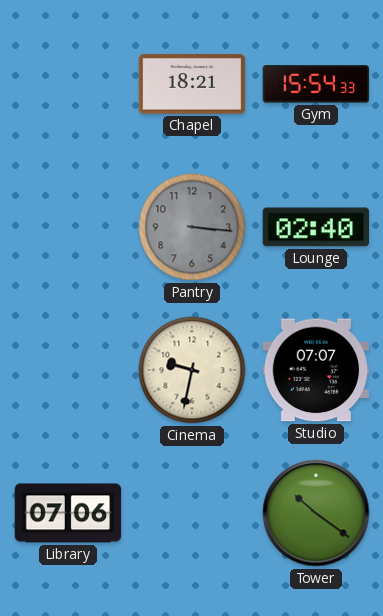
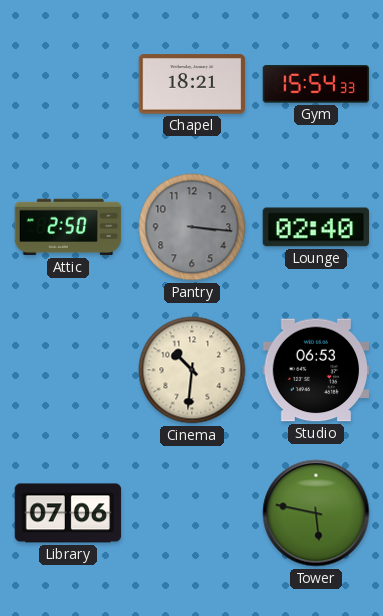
Attic: none -> 2:50 (68, 227)
Cinema: 9:32 -> 10:31 (192, 370)
Studio: 07:07 -> 06:53 (316, 370)
Tower: 10:21 -> 5:47 (316, 513)
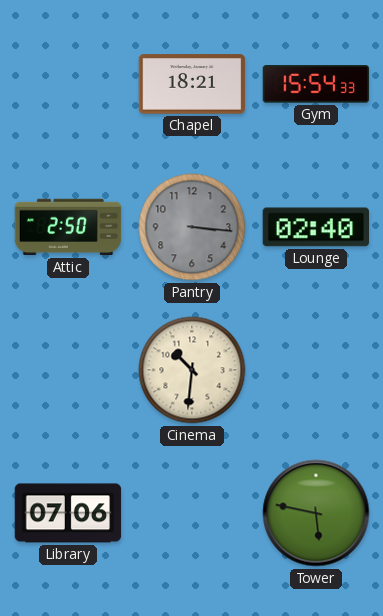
Studio: 06:53 -> none (316, 370)
